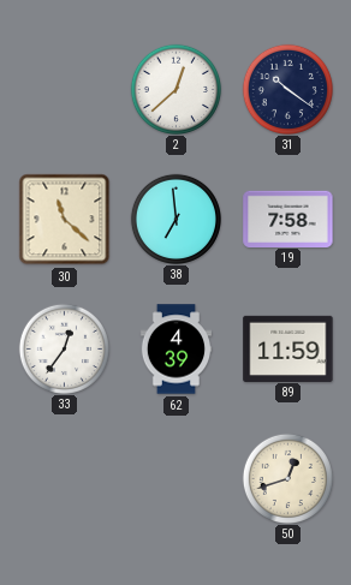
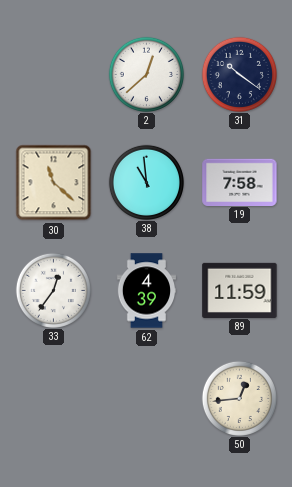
38: 6:59 -> 10:59 (146, 182)
50: 12:42 -> 12:44 (239, 398)
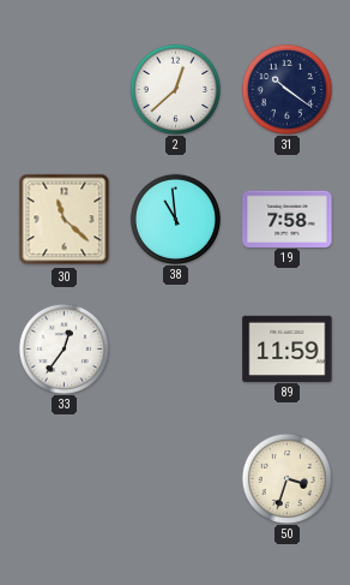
62: 4:39 -> none (146, 291)
50: 12:44 -> 3:33 (286, 478)
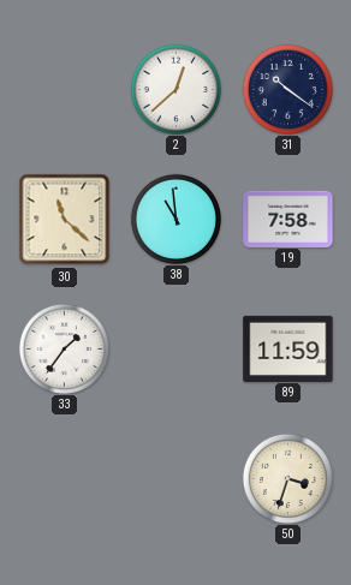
33: 12:36 -> 1:36 (64, 348)
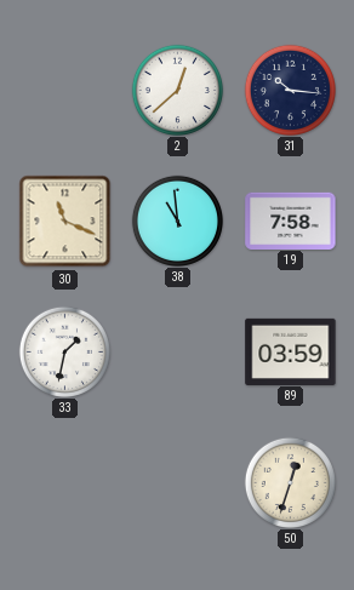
31: 10:21 -> 10:16 (290, 90)
30: 11:22 -> 11:19 (65, 222)
33: 1:36 -> 1:32 (64, 351)
89: 11:59 -> 03:59 (291, 351)
50: 3:33 -> 12:33 (290, 482)
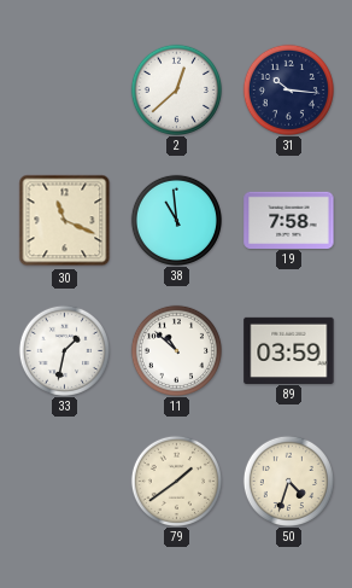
11: none -> 10:52 (176, 350)
79: none -> 1:39 (176, 481)
50: 12:33 -> 4:33 (288, 481)
